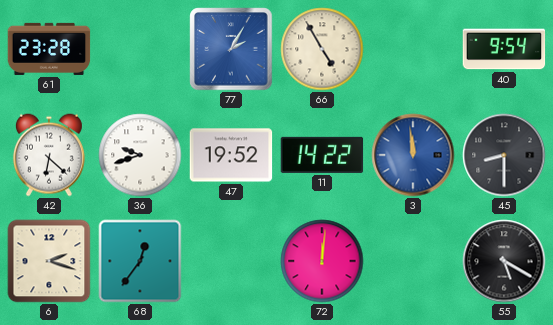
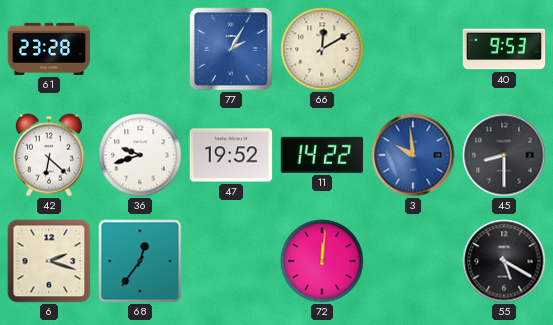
66: 4:55 -> 12:10 (322, 49)
40: 9:54 -> 9:53 (504, 49)
3: 11:59 -> 9:59 (413, 155)
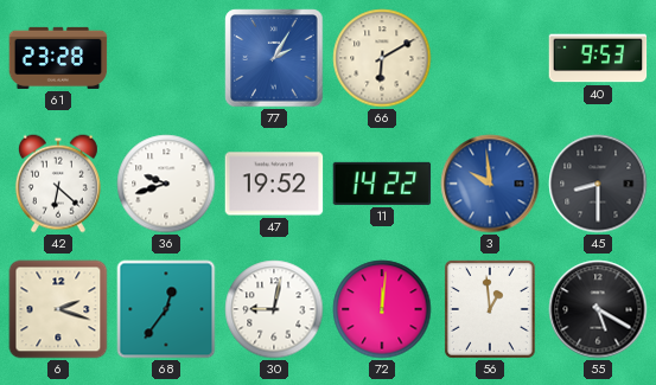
66: 12:10 -> 6:10 (382, 58)
30: none -> 9:02 (274, 309)
56: none -> 12:59 (490, 309)
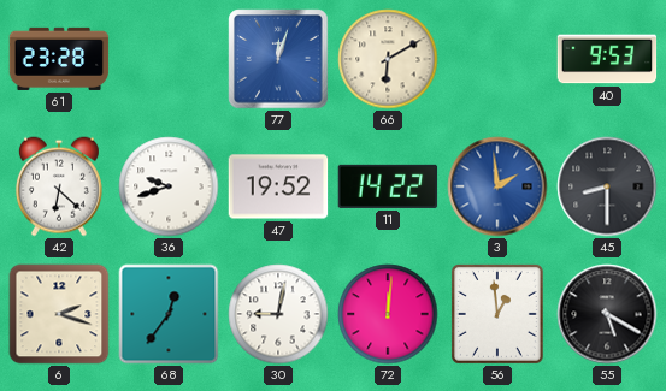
77: 2:05 -> 12:03 (278, 59)
3: 9:59 -> 1:59 (497, 186)
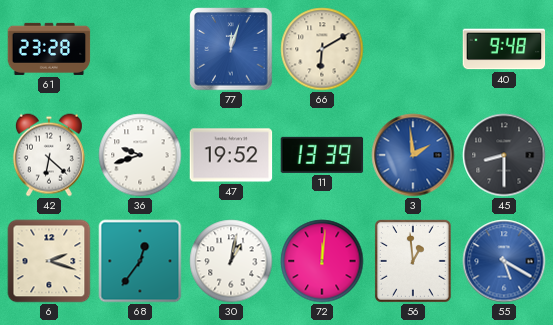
40: 9:53 -> 9:48 (504, 49)
11: 14:22 -> 13:39 (322, 155)
30: 9:02 -> 1:02 (231, 261)
55 dial: black -> blue (504, 261)
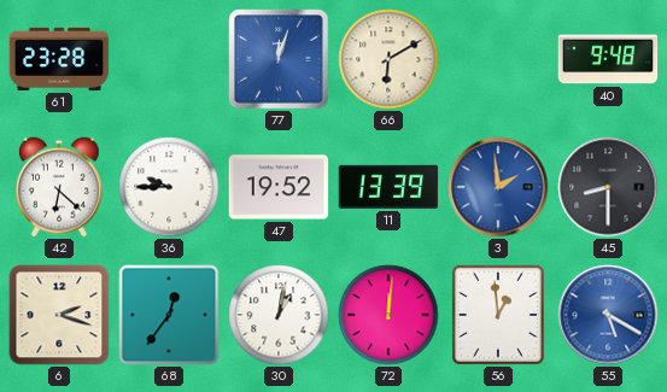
36: 9:42 -> 9:45 (169, 187)
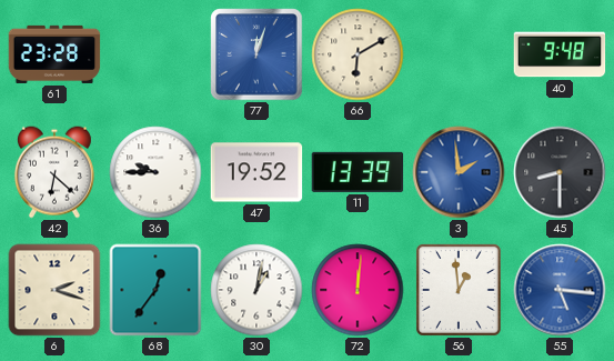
55: 5:20 -> 5:16 (560, 290)
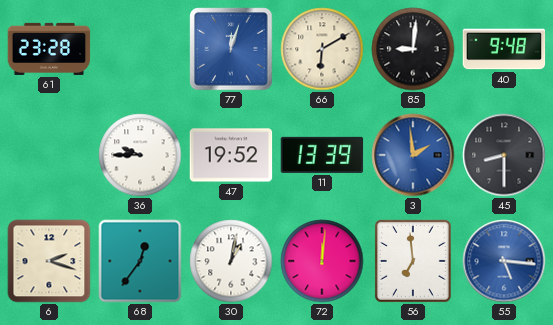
85: none -> 9:01 (413, 49)
42: 6:22 -> none (54, 172)
56: 12:59 -> 6:59 (413, 261)
